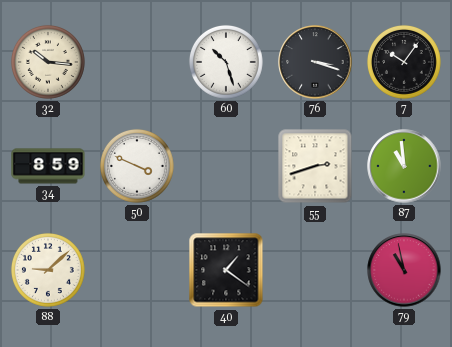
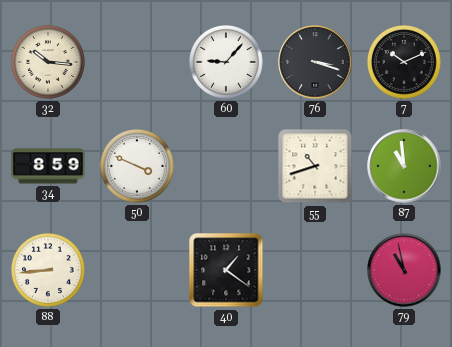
60: 10:27 -> 9:07 (226, 62)
7: 10:06 -> 10:11 (404, 62)
55: 2:42 -> 10:42 (315, 166)
88: 9:08 -> 8:44 (48, 270)
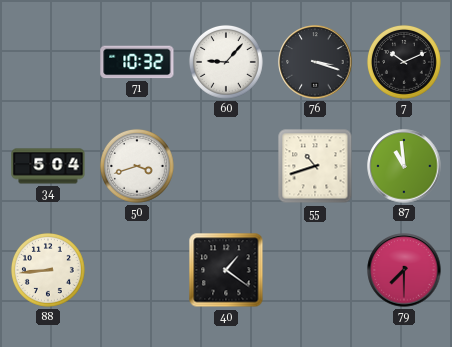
32: 10:16 -> none (48, 62)
71: none -> 10:32 (137, 62)
34: 8:59 -> 5:04 (48, 166)
50: 3:49 -> 3:42 (137, 166)
79: 10:58 -> 7:30 (404, 270)
